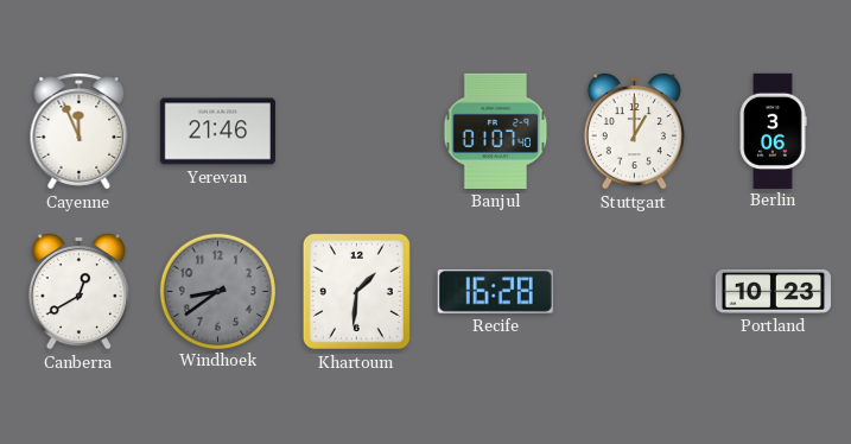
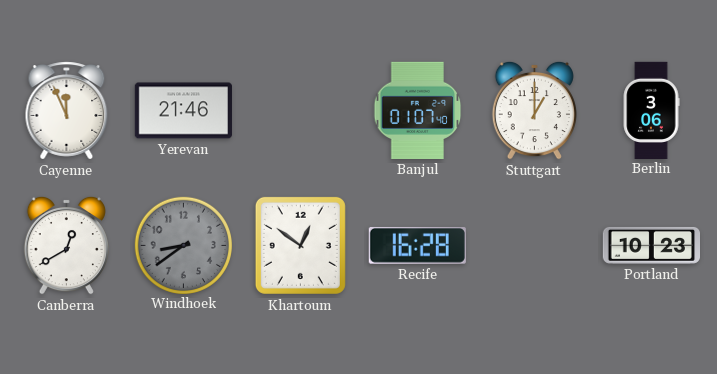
Khartoum: 1:31 -> 12:51 (300, 245)
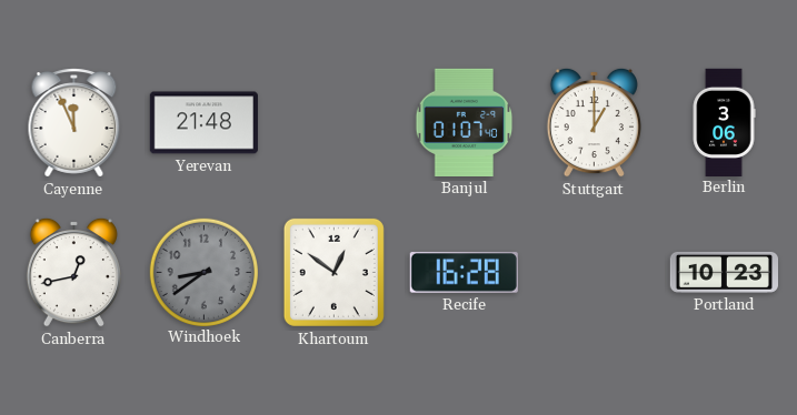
Yerevan: 21:46 -> 21:48 (203, 123)
Canberra: 12:40 -> 12:43 (73, 272)
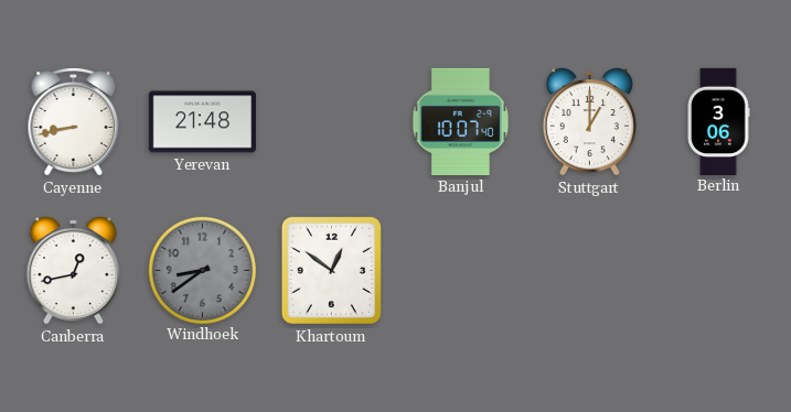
Cayenne: 11:56 -> 8:43 (74, 122)
Banjul: 01:07 -> 10:07 (461, 121)
Recife: 16:28 -> none (464, 272)
Portland: 10:23 -> none (724, 272)
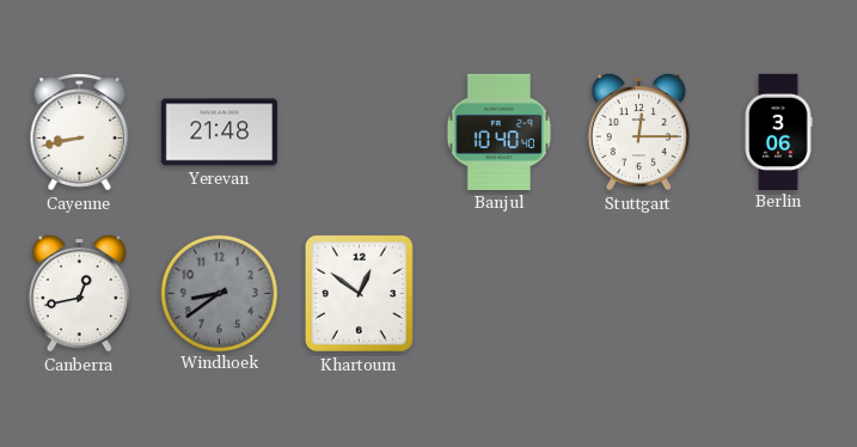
Banjul: 10:07 -> 10:40 (500, 131)
Stuttgart: 1:00 -> 12:15 (638, 131)
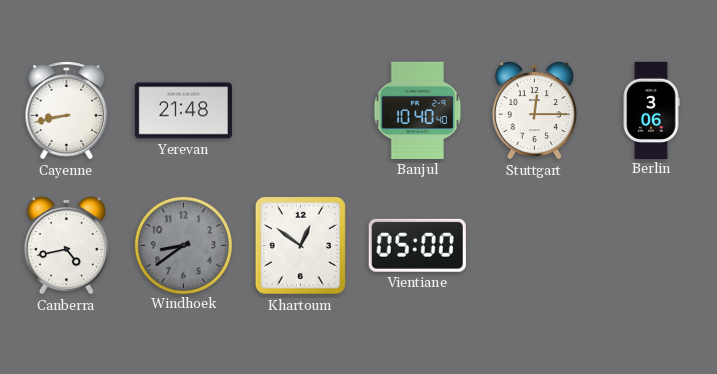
Canberra: 12:43 -> 4:43 (66, 245)
Vientiane: none -> 05:00 (417, 245)
